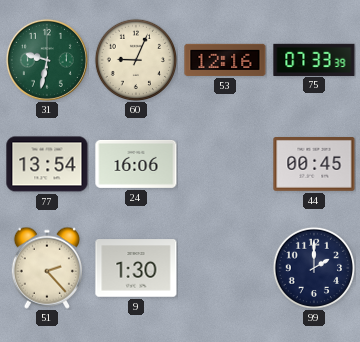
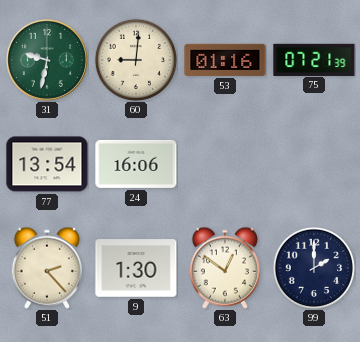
60: 9:04 -> 9:01 (135, 59)
53: 12:16 -> 01:16 (225, 60)
75: 07:33 -> 07:21 (314, 59)
44: 00:45 -> none (314, 165)
63: none -> 12:51 (225, 268)
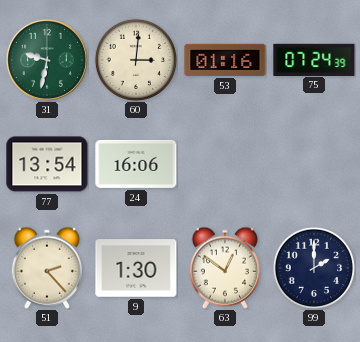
60: 9:01 -> 3:01 (135, 59)
75: 07:21 -> 07:24 (314, 59)
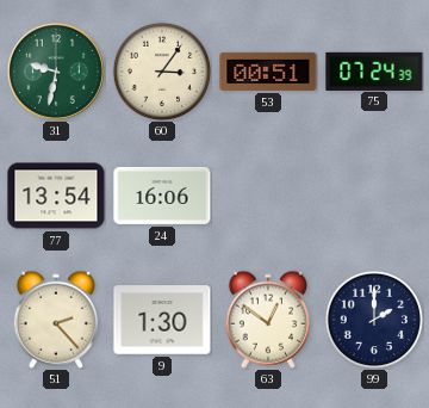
60: 3:01 -> 3:06 (161, 70)
53: 01:16 -> 00:51 (268, 72)
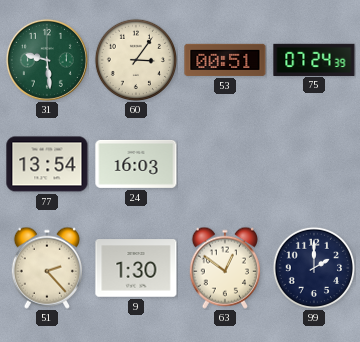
31: 9:32 -> 9:29 (47, 60)
24: 16:06 -> 16:03 (136, 164)
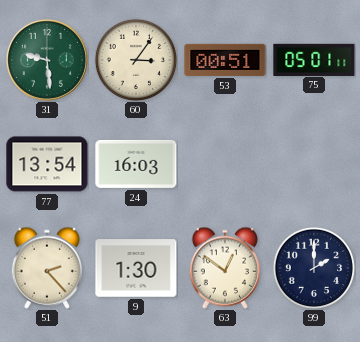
75: 07:24 -> 05:01 (314, 59)
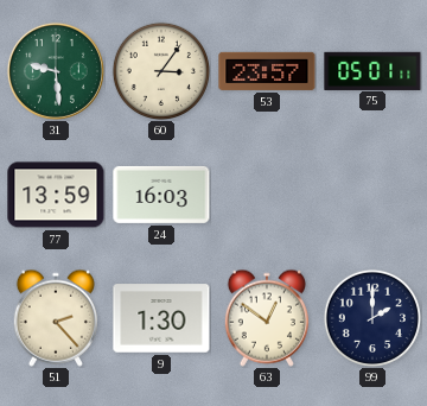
53: 00:51 -> 23:57 (267, 71)
77: 13:54 -> 13:59 (56, 195)
